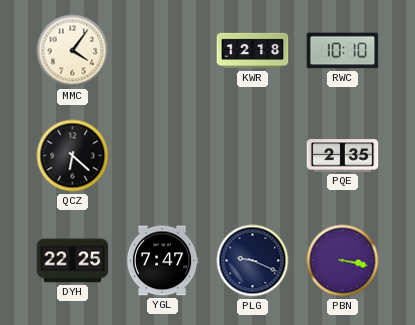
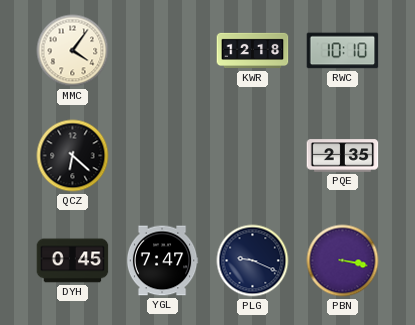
DYH: 22:25 -> 0:45 (73, 261)
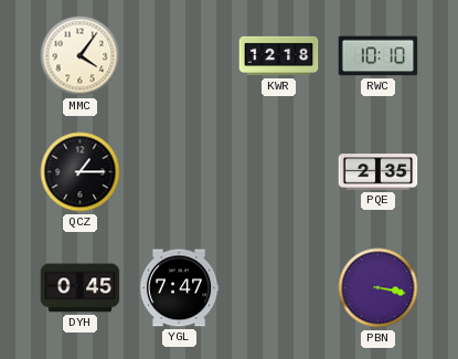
QCZ: 6:22 -> 1:15 (81, 172)
PLG: 9:19 -> none (253, 261)
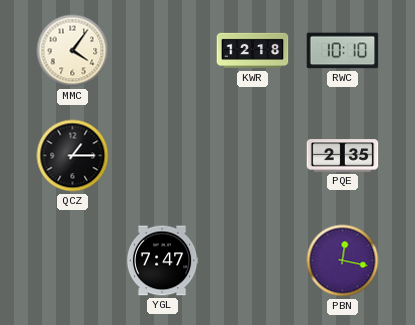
DYH: 0:45 -> none (81, 288)
PBN: 3:17 -> 12:17 (343, 261)
